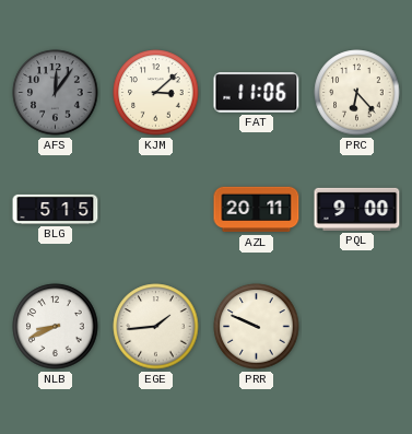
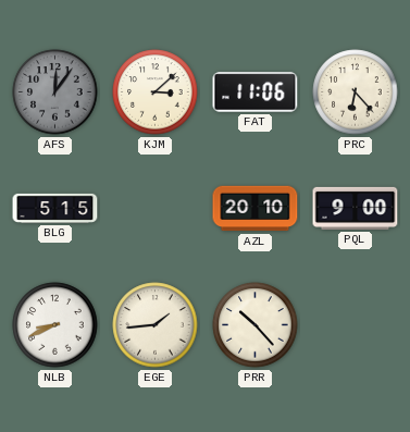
AZL: 20:11 -> 20:10 (256, 209)
PRR: 9:49 -> 10:23 (256, 325)
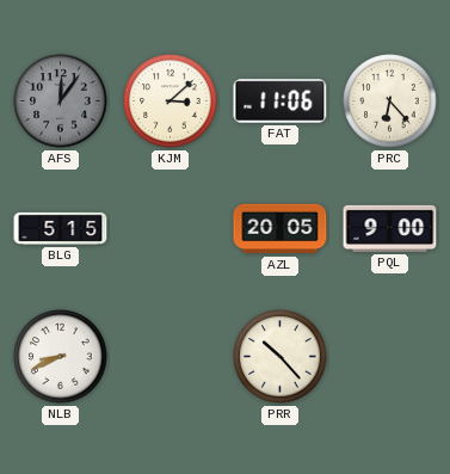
AZL: 20:10 -> 20:05 (281, 229)
EGE: 1:44 -> none (156, 325)
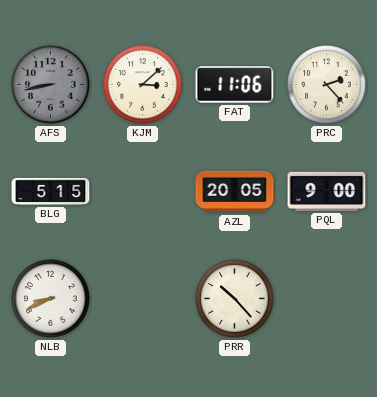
AFS: 12:06 -> 8:43 (51, 85)
PRC: 6:23 -> 2:23 (327, 85)
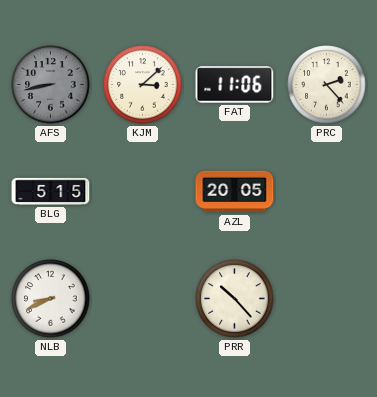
PQL: 9:00 -> none (327, 191)
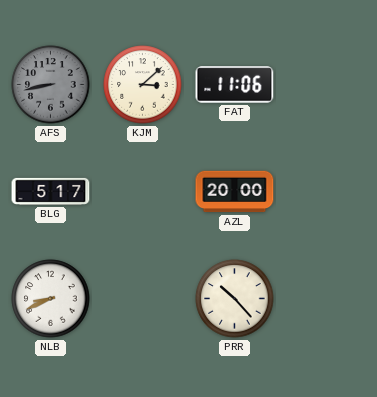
PRC: 2:23 -> none (327, 85)
BLG: 5:15 -> 5:17 (51, 191)
AZL: 20:05 -> 20:00 (235, 192)
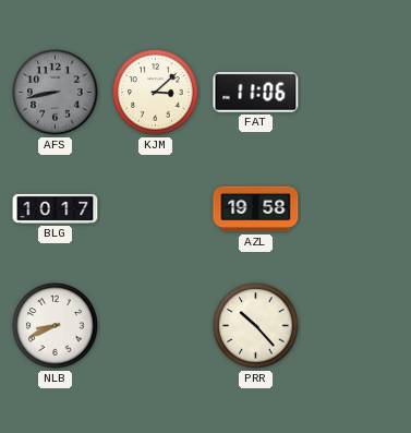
BLG: 5:17 -> 10:17 (56, 208)
AZL: 20:00 -> 19:58 (256, 209)
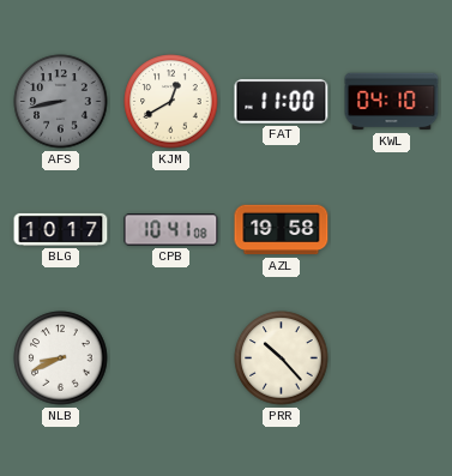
KJM: 3:08 -> 12:40 (171, 102)
FAT: 11:06 -> 11:00 (282, 102)
KWL: none -> 04:10 (392, 102)
CPB: none -> 10:41 (171, 230)
